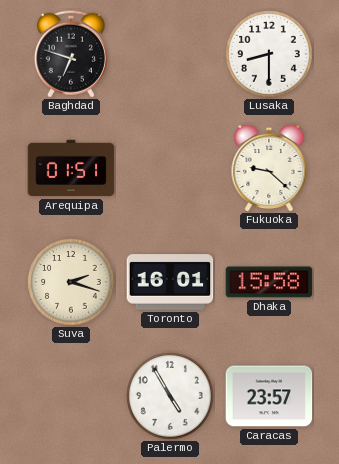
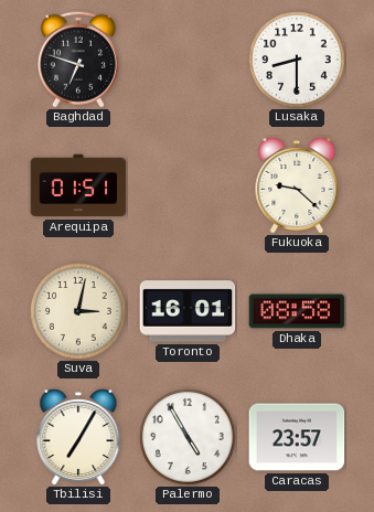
Suva: 2:18 -> 3:02 (79, 312)
Dhaka: 15:58 -> 08:58 (297, 311)
Tbilisi: none -> 7:05 (78, 437)
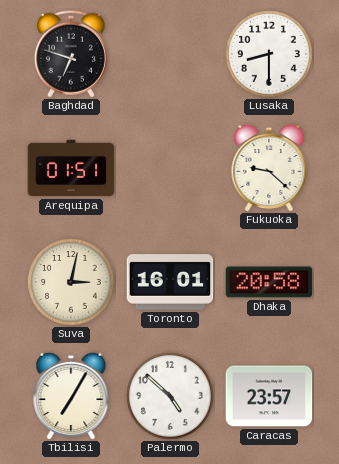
Dhaka: 08:58 -> 20:58 (269, 282)
Palermo: 4:55 -> 4:52 (171, 397)
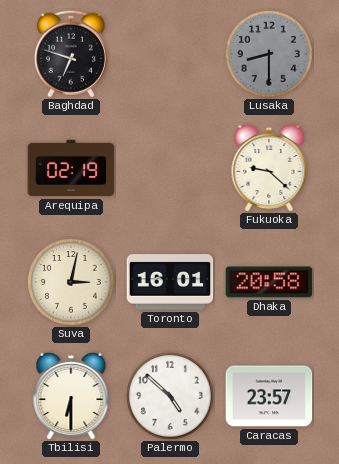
Lusaka dial: white -> grey (270, 55)
Arequipa: 01:51 -> 02:19 (71, 168)
Tbilisi: 7:05 -> 6:30 (71, 396)
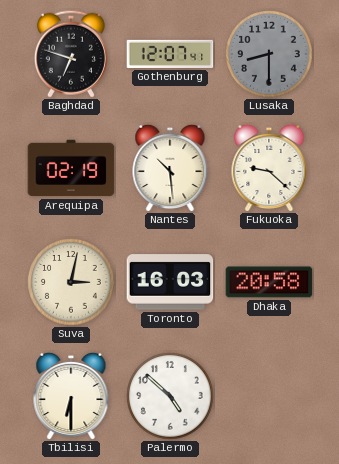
Gothenburg: none -> 12:07 (170, 54)
Nantes: none -> 10:29 (170, 168)
Toronto: 16:01 -> 16:03 (170, 282)
Caracas: 23:57 -> none (269, 396)
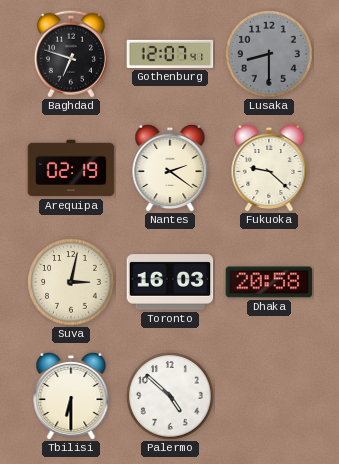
Nantes: 10:29 -> 2:21 (170, 168)
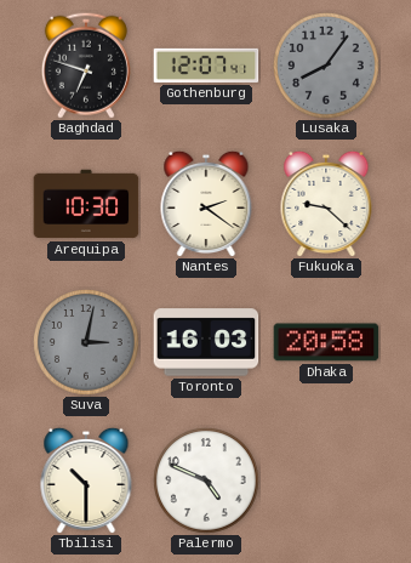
Lusaka: 8:30 -> 8:06 (327, 67)
Arequipa: 02:19 -> 10:30 (86, 204)
Suva dial: cream -> grey (87, 343)
Tbilisi: 6:30 -> 10:30 (86, 480)
Palermo: 4:52 -> 4:49 (207, 482)
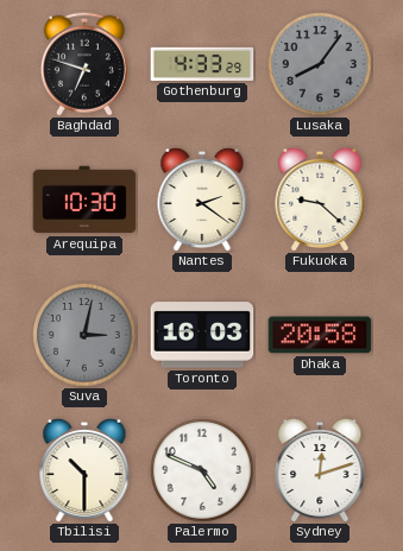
Gothenburg: 12:07 -> 4:33 (202, 64)
Sydney: none -> 12:12 (320, 470)
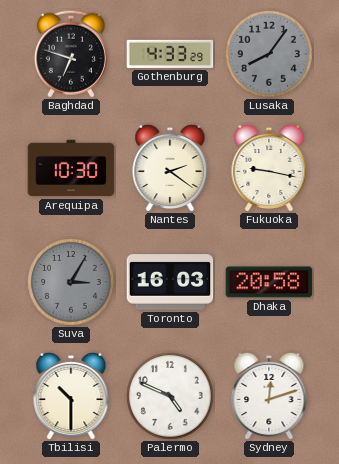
Fukuoka: 9:22 -> 9:17 (269, 168)
Suva: 3:02 -> 3:05 (72, 283)
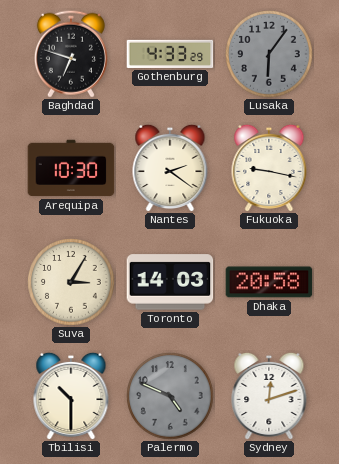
Lusaka: 8:06 -> 6:06 (270, 55)
Suva dial: grey -> cream (72, 283)
Toronto: 16:03 -> 14:03 (170, 282)
Palermo dial: white -> grey (171, 397)
